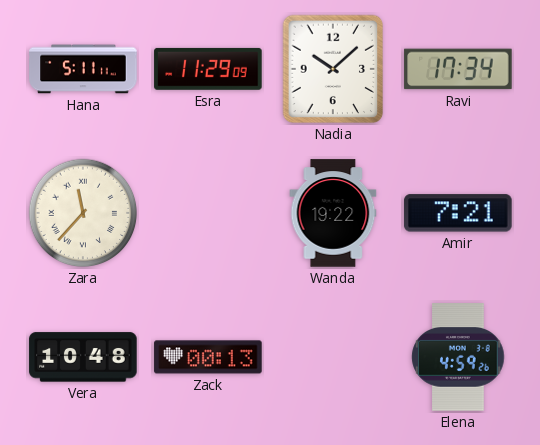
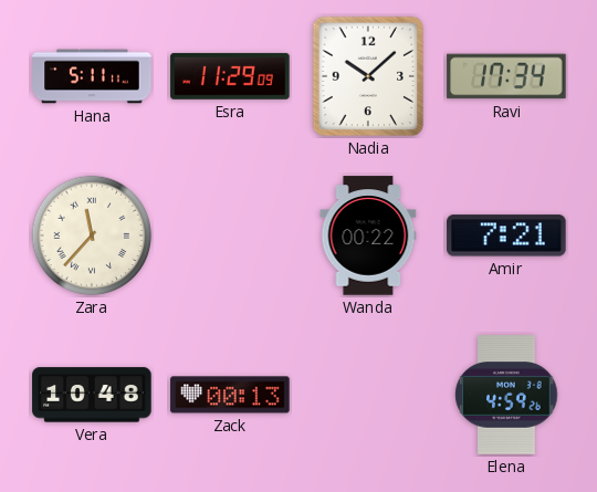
Wanda: 19:22 -> 00:22 (368, 235)
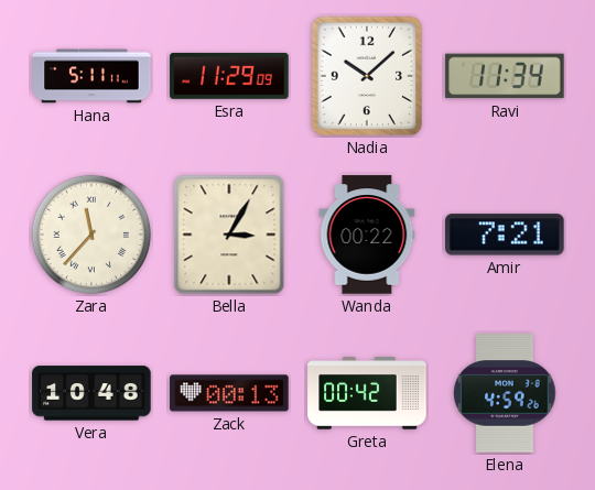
Ravi: 17:34 -> 11:34 (505, 76)
Bella: none -> 3:05 (229, 235)
Greta: none -> 00:42 (367, 393)
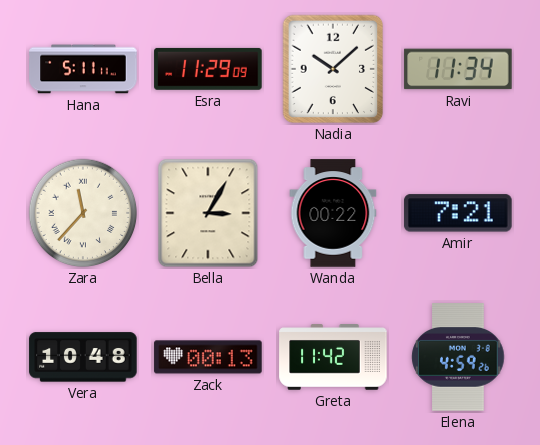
Greta: 00:42 -> 11:42 (333, 357)
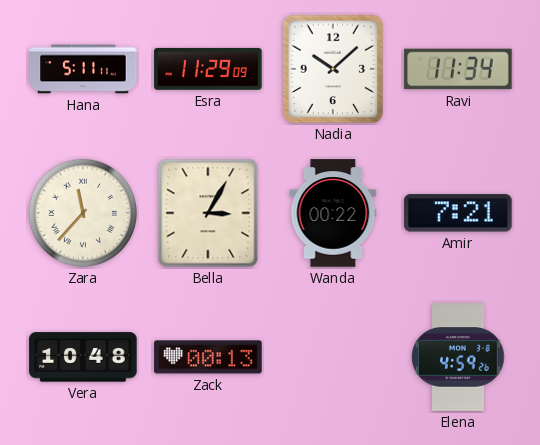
Greta: 11:42 -> none (333, 357)
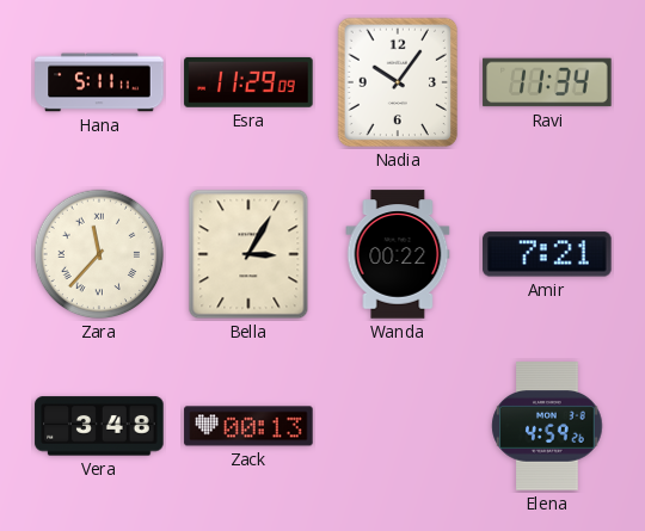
Nadia: 10:08 -> 10:06 (398, 82)
Vera: 10:48 -> 3:48 (99, 426)
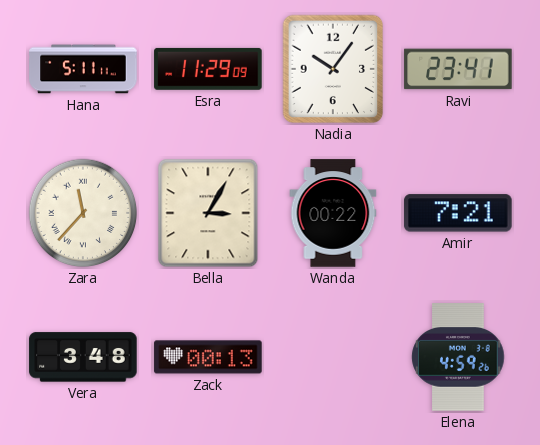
Ravi: 11:34 -> 23:41 (458, 69)
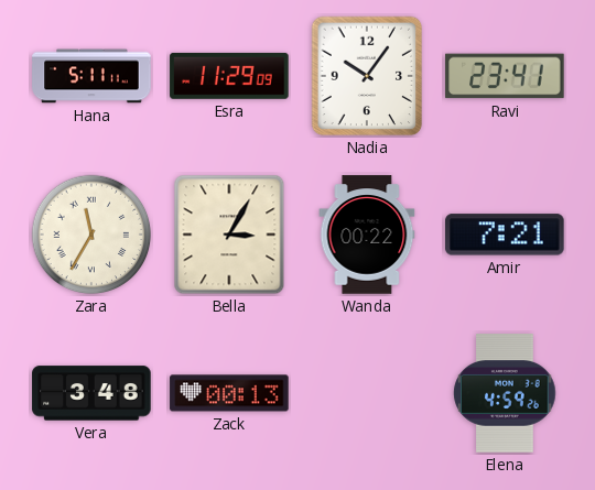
Zara: 11:37 -> 11:35 (91, 235)
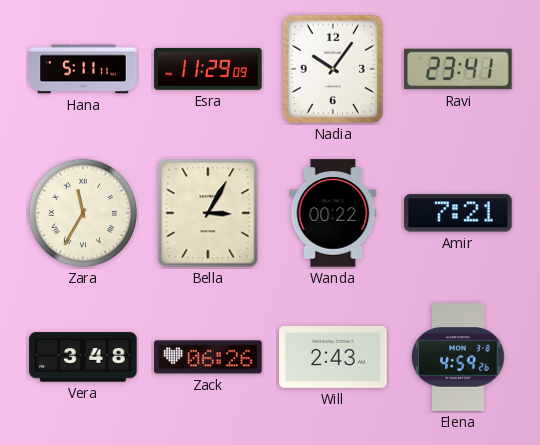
Zack: 00:13 -> 06:26 (208, 357)
Will: none -> 2:43 (333, 357)
